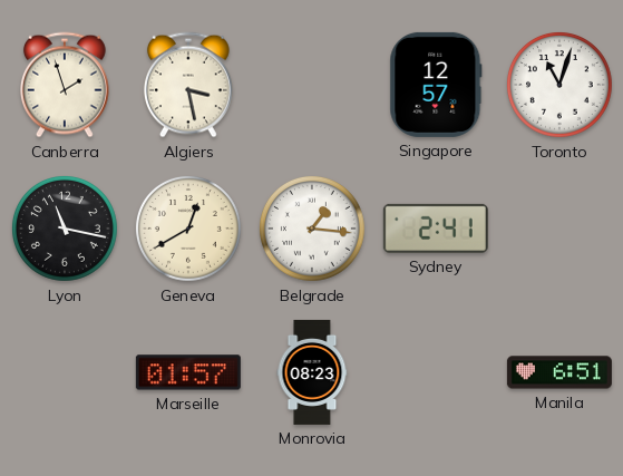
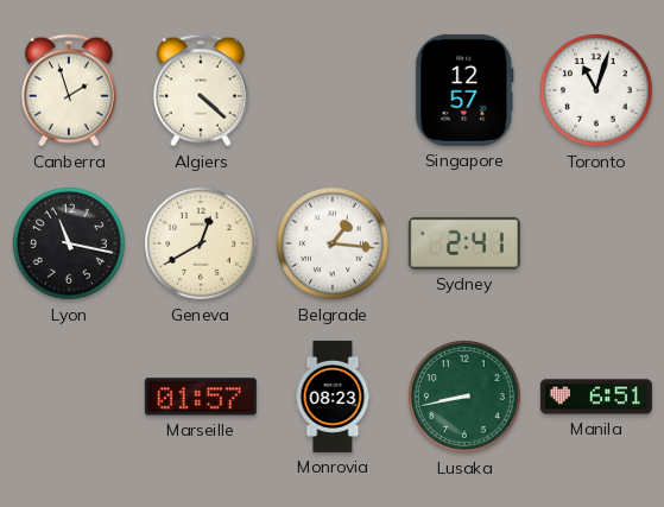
Algiers: 3:28 -> 4:22 (201, 90)
Lusaka: none -> 8:43 (464, 397)
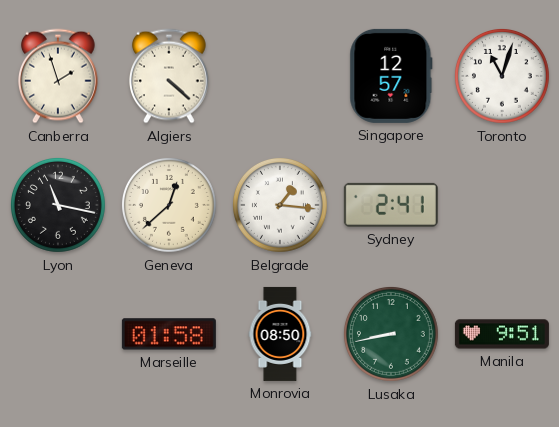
Geneva: 12:40 -> 12:38 (169, 205)
Marseille: 01:57 -> 01:58 (169, 334)
Monrovia: 08:23 -> 08:50 (280, 334)
Manila: 6:51 -> 9:51 (502, 334)
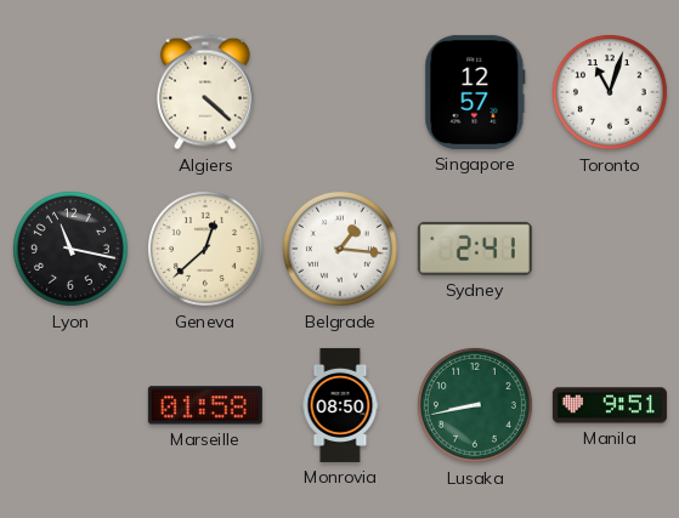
Canberra: 1:57 -> none (58, 76)
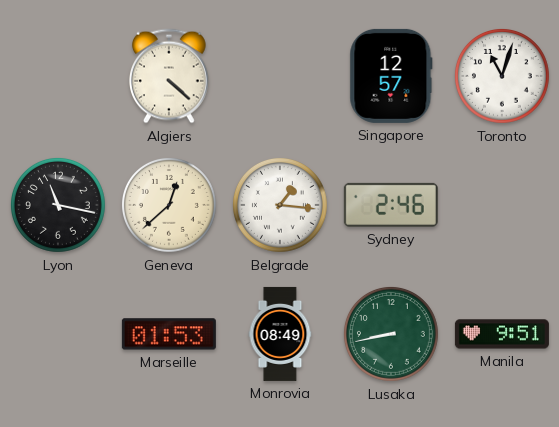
Sydney: 2:41 -> 2:46 (391, 205)
Marseille: 01:58 -> 01:53 (169, 334)
Monrovia: 08:50 -> 08:49 (280, 334)
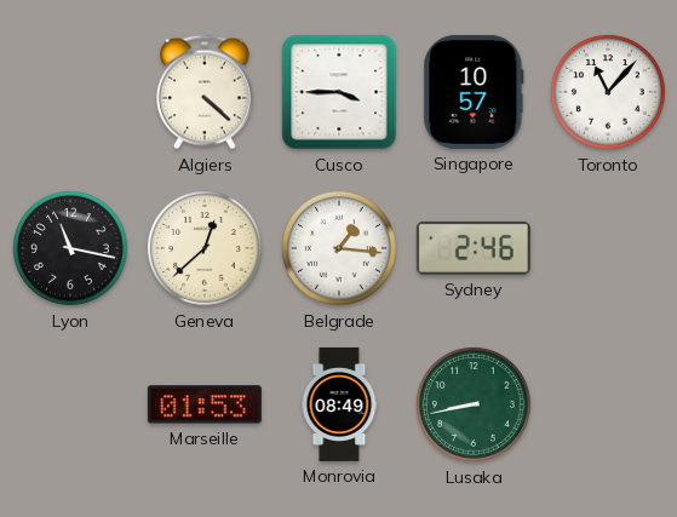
Cusco: none -> 3:45 (339, 92)
Singapore: 12:57 -> 10:57 (474, 92)
Toronto: 11:03 -> 11:07 (608, 92)
Manila: 9:51 -> none (502, 334)
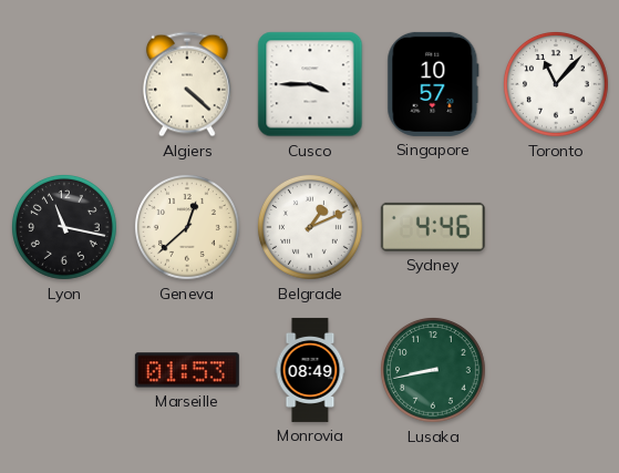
Belgrade: 1:16 -> 1:11 (310, 227)
Sydney: 2:46 -> 4:46 (433, 227)
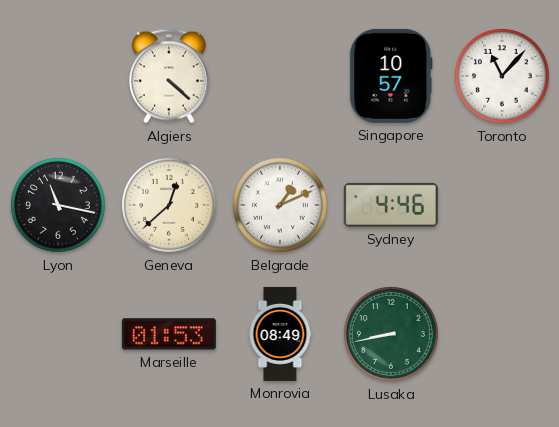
Cusco: 3:45 -> none (310, 84)
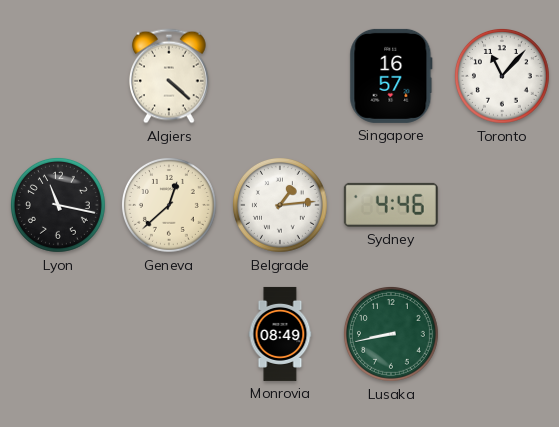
Singapore: 10:57 -> 16:57 (391, 76)
Belgrade: 1:11 -> 1:14 (280, 205)
Marseille: 01:53 -> none (169, 334)
